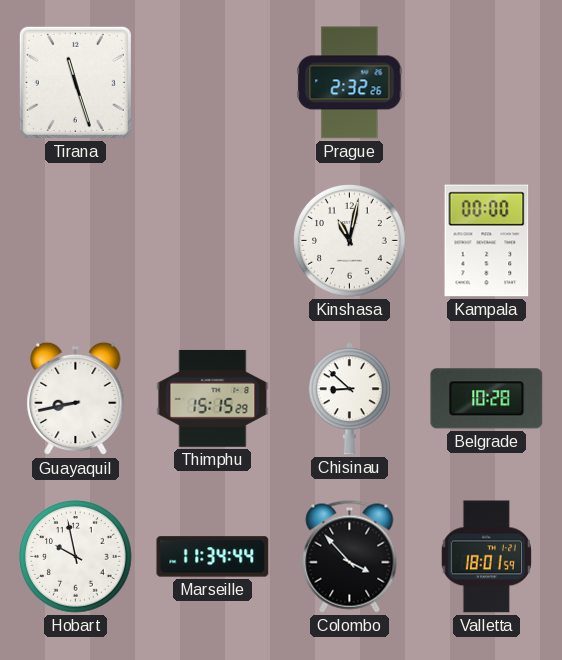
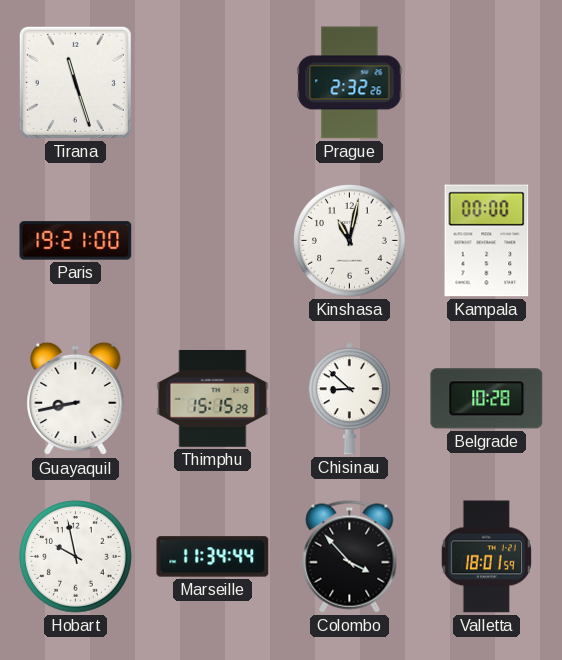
Paris: none -> 19:21 (76, 241)
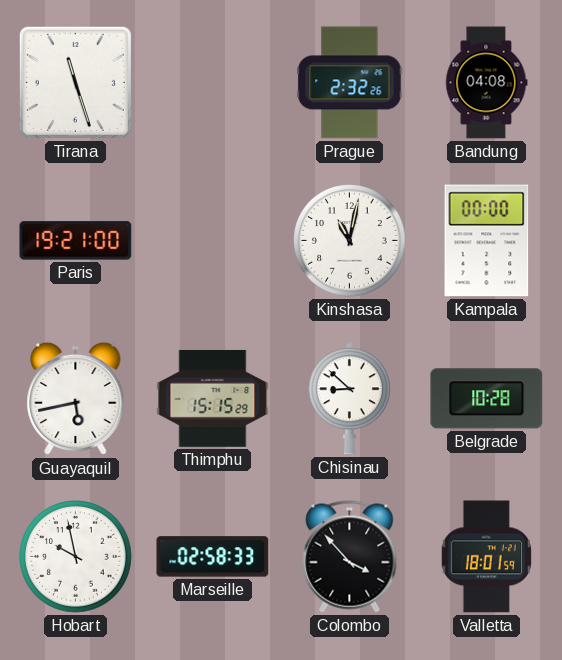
Bandung: none -> 04:08 (486, 83)
Guayaquil: 8:43 -> 5:43 (76, 399)
Marseille: 11:34 -> 02:58 (213, 557)
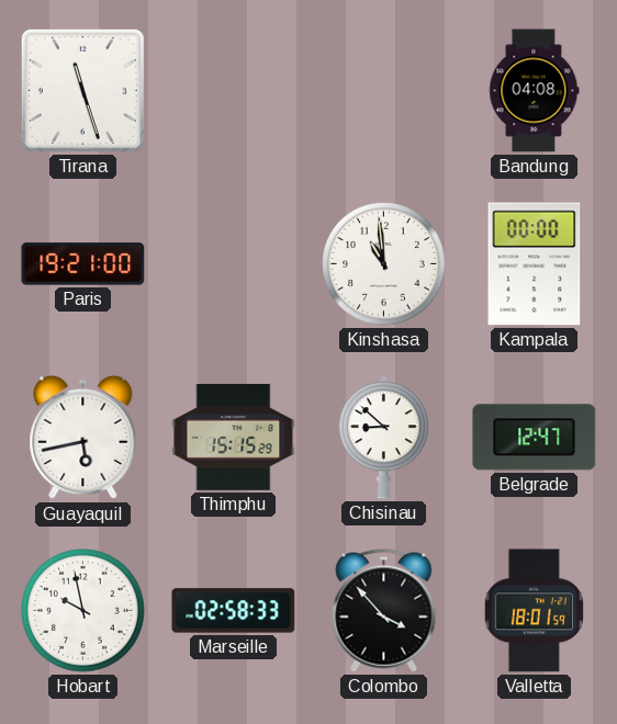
Prague: 2:32 -> none (350, 83)
Kinshasa: 11:02 -> 10:59 (384, 264)
Belgrade: 10:28 -> 12:47 (535, 438)
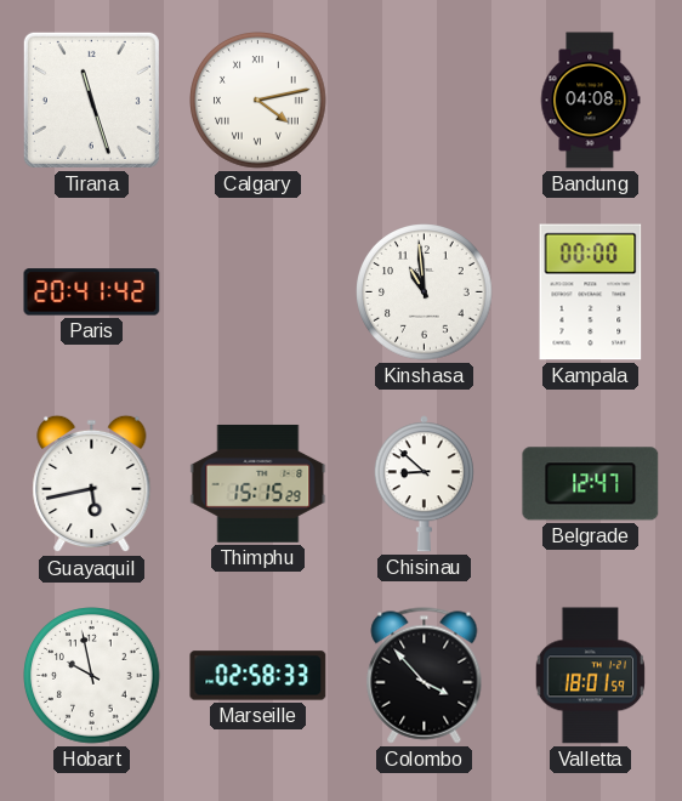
Calgary: none -> 4:13 (258, 101)
Paris: 19:21 -> 20:41 (92, 292)
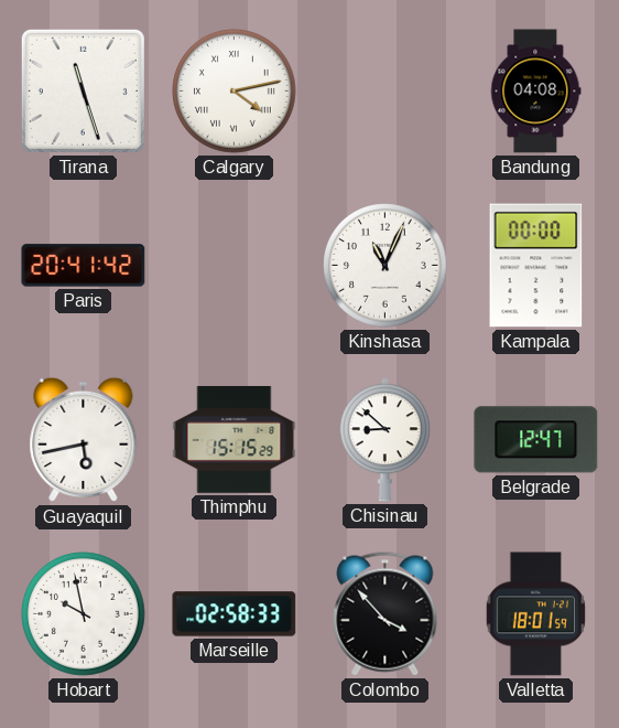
Kinshasa: 10:59 -> 11:04 (385, 266)
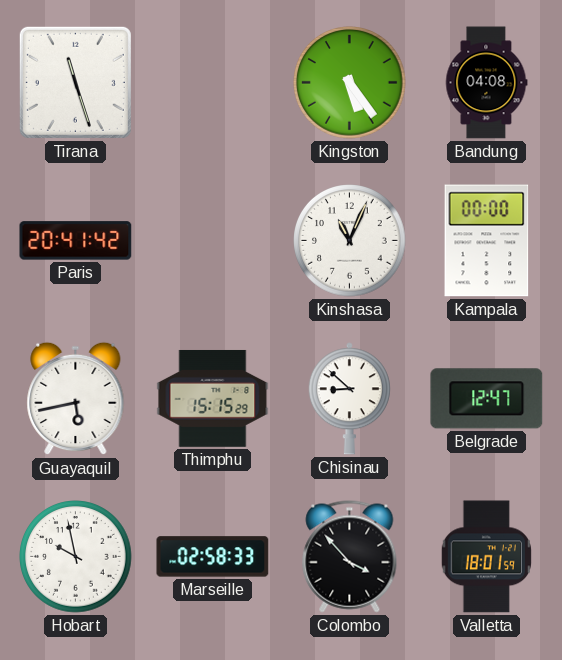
Calgary: 4:13 -> none (235, 92)
Kingston: none -> 5:24 (350, 83)
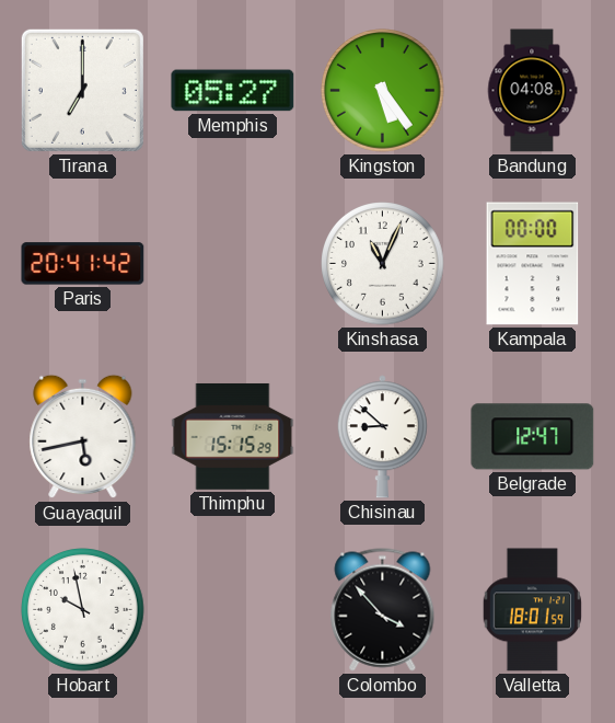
Tirana: 11:27 -> 7:00 (82, 90)
Memphis: none -> 05:27 (233, 91)
Marseille: 02:58 -> none (213, 557)
